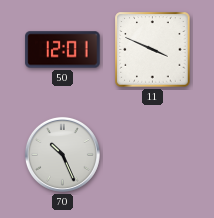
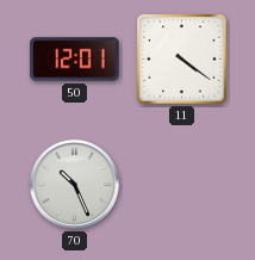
11: 3:49 -> 4:21 (182, 60)
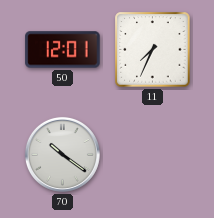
11: 4:21 -> 7:34 (153, 50)
70: 10:26 -> 10:21 (62, 154)
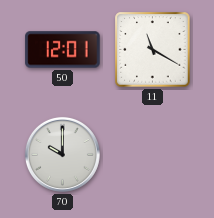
11: 7:34 -> 11:20 (153, 50)
70: 10:21 -> 10:00 (62, 154)
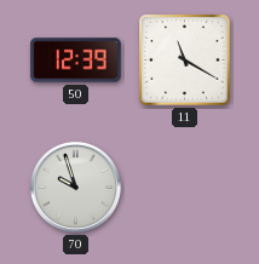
50: 12:01 -> 12:39 (76, 61)
70: 10:00 -> 9:57 (75, 186)
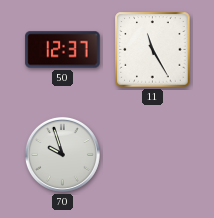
50: 12:39 -> 12:37 (63, 50)
11: 11:20 -> 11:25 (153, 50)
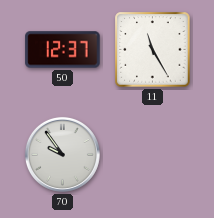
70: 9:57 -> 9:54 (62, 154)
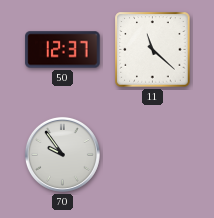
11: 11:25 -> 11:22 (153, 50)
